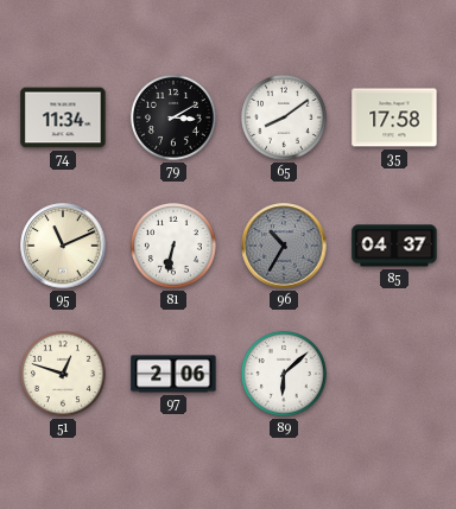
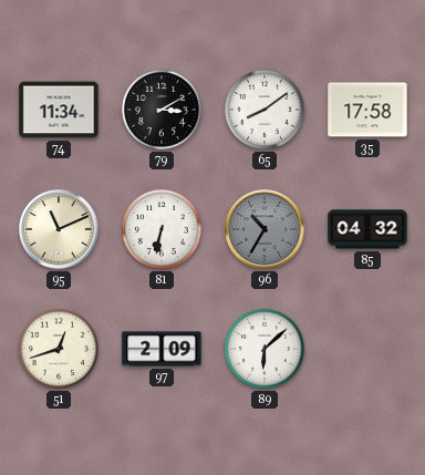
85: 04:37 -> 04:32 (367, 229)
51: 12:48 -> 12:42 (59, 349)
97: 2:06 -> 2:09 (162, 349)
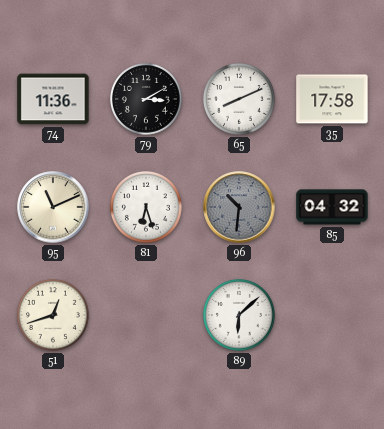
74: 11:34 -> 11:36 (53, 99)
65: 8:09 -> 8:11 (239, 99)
81: 6:32 -> 6:27 (146, 207)
96: 10:35 -> 10:31 (239, 207)
97: 2:09 -> none (162, 349)
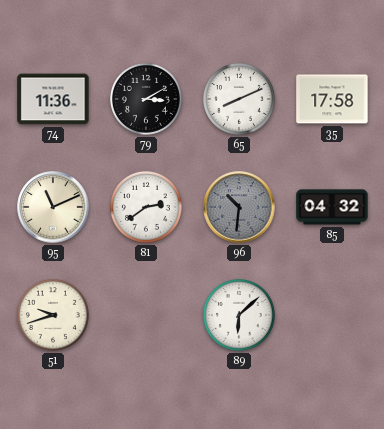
81: 6:27 -> 2:39 (146, 207)
51: 12:42 -> 9:42 (53, 315)
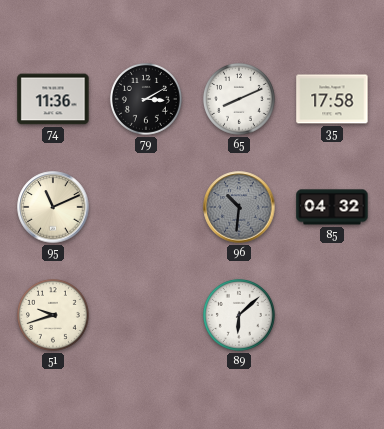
81: 2:39 -> none (146, 207)
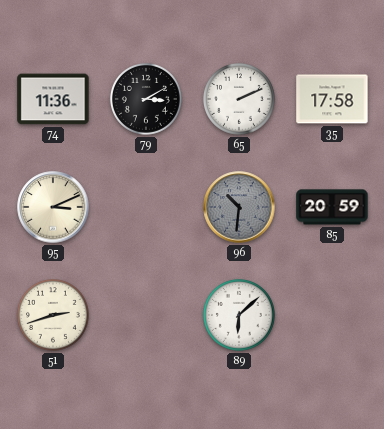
65: 8:11 -> 2:11 (239, 99)
95: 11:11 -> 3:11 (53, 207)
85: 04:32 -> 20:59 (332, 207)
51: 9:42 -> 2:42 (53, 315)
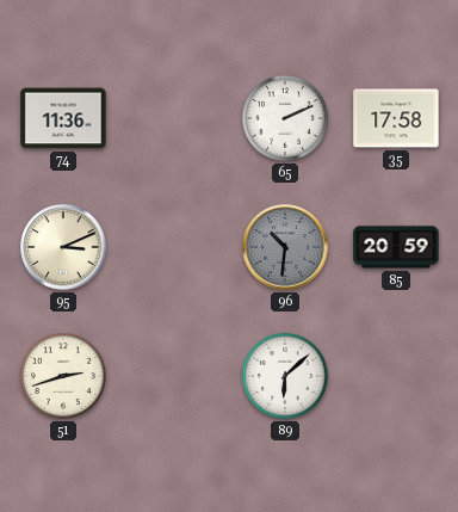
79: 3:10 -> none (146, 99)
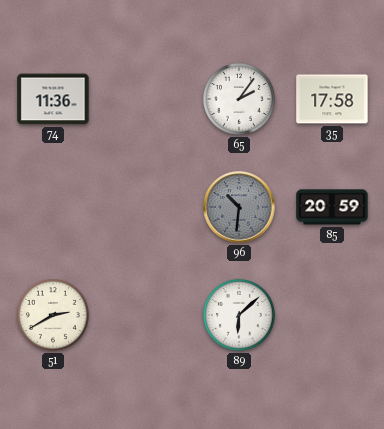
65: 2:11 -> 2:06 (239, 99)
95: 3:11 -> none (63, 247)
51: 2:42 -> 2:40 (53, 315)
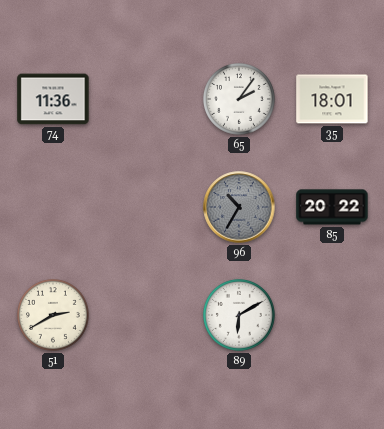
35: 17:58 -> 18:01 (332, 99)
96: 10:31 -> 10:35 (239, 207)
85: 20:59 -> 20:22 (332, 207)
89: 6:08 -> 6:10 (239, 315)
